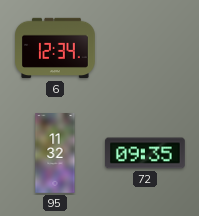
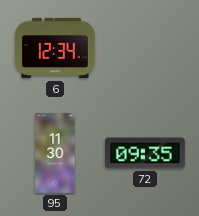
95: 11:32 -> 11:30 (55, 153)
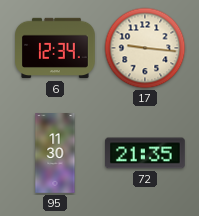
17: none -> 9:16 (145, 48)
72: 09:35 -> 21:35 (146, 153)
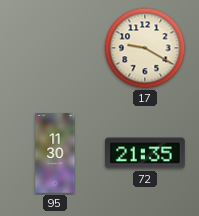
6: 12:34 -> none (55, 48)
17: 9:16 -> 9:20 (145, 48)
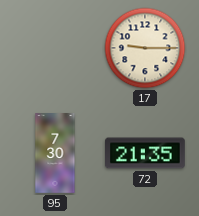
17: 9:20 -> 9:15 (145, 48)
95: 11:30 -> 7:30 (55, 153)
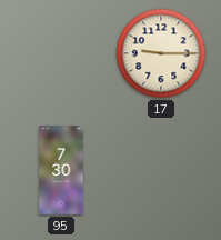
72: 21:35 -> none (146, 153)
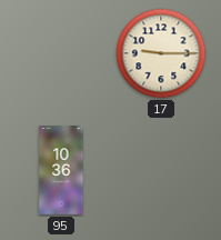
95: 7:30 -> 10:36 (61, 170)
